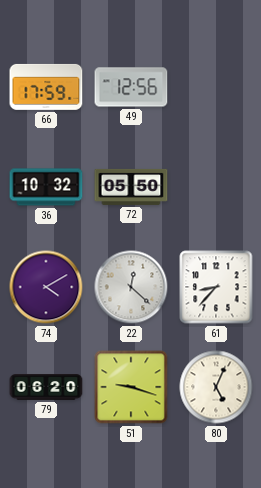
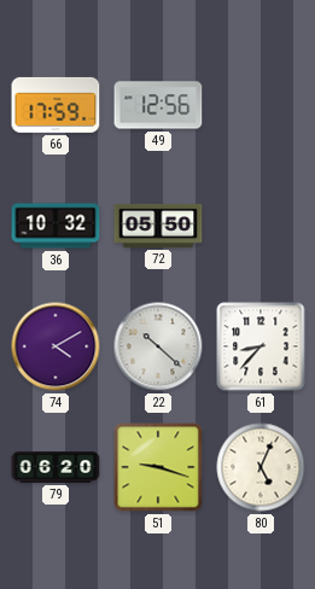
22: 12:22 -> 10:22 (158, 346)
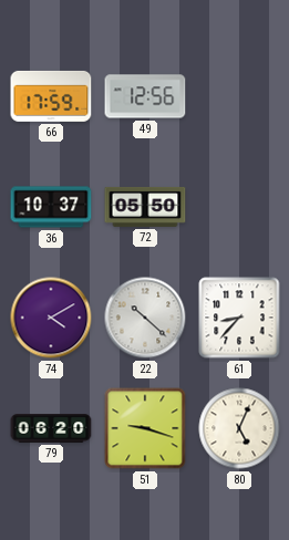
36: 10:32 -> 10:37 (51, 207)
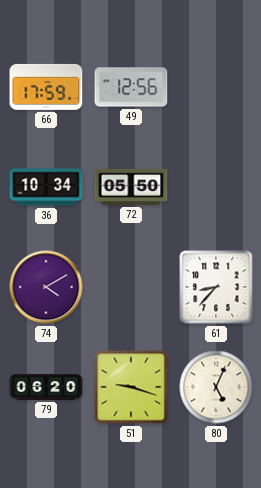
36: 10:37 -> 10:34 (46, 187)
22: 10:22 -> none (145, 318)
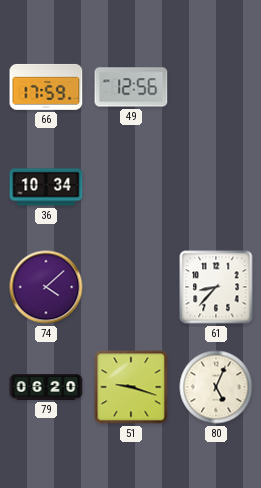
72: 05:50 -> none (131, 187)
74: 4:10 -> 4:08 (46, 287)
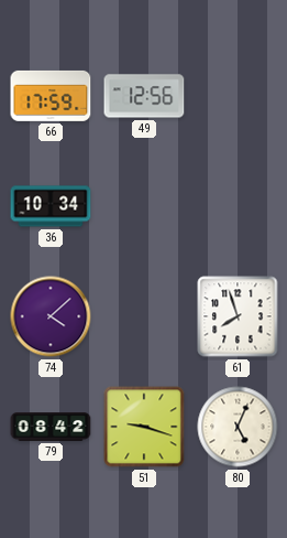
61: 8:37 -> 7:57 (238, 316)
79: 06:20 -> 08:42 (51, 427)
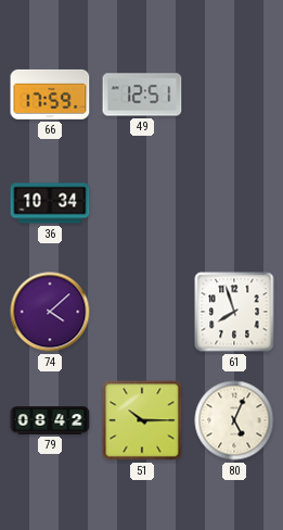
49: 12:56 -> 12:51 (142, 94)
51: 9:18 -> 10:15 (142, 420)
